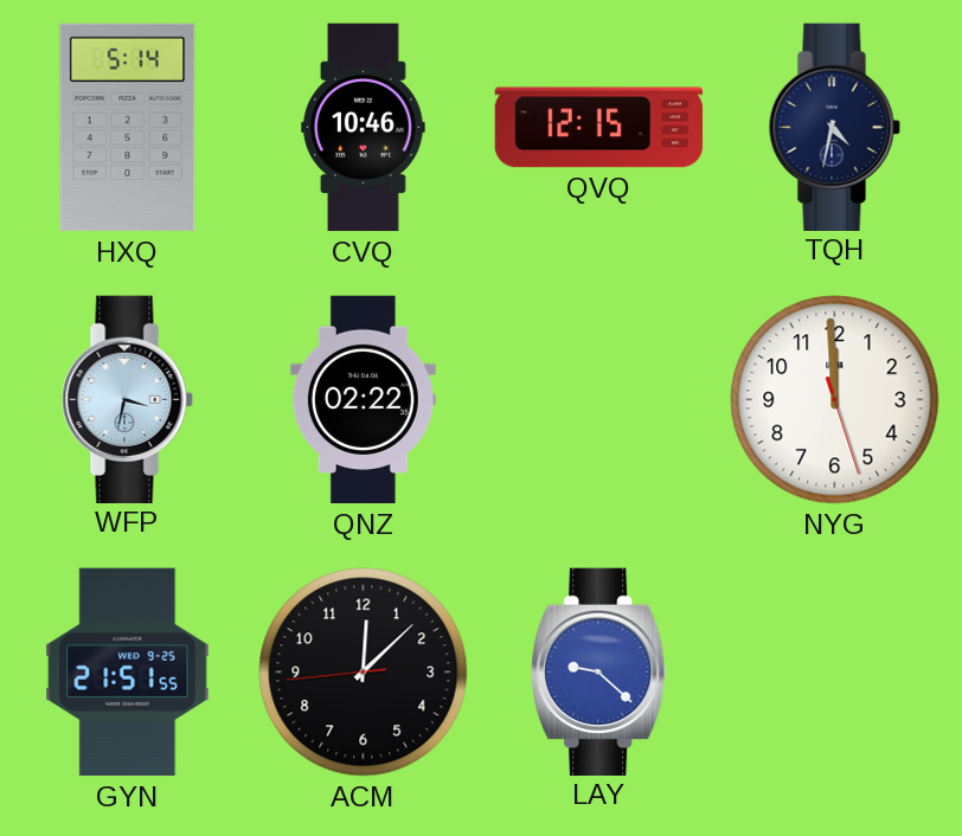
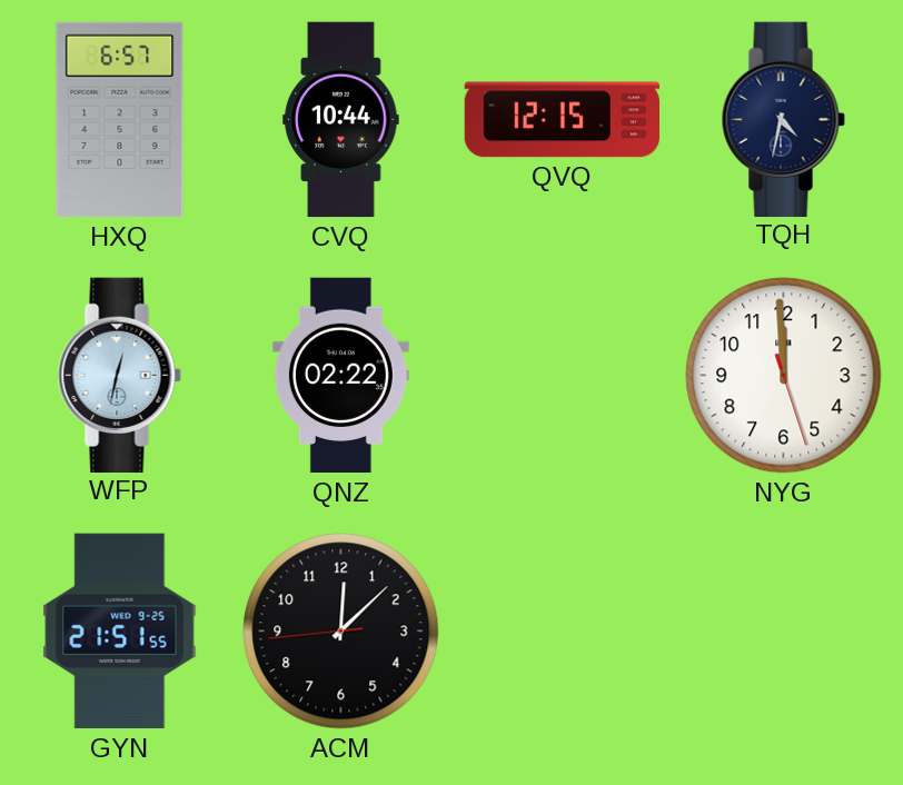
HXQ: 5:14 -> 6:57 (120, 120)
CVQ: 10:46 -> 10:44 (341, 120)
WFP: 3:32 -> 12:32 (119, 375)
LAY: 9:22 -> none (599, 671)
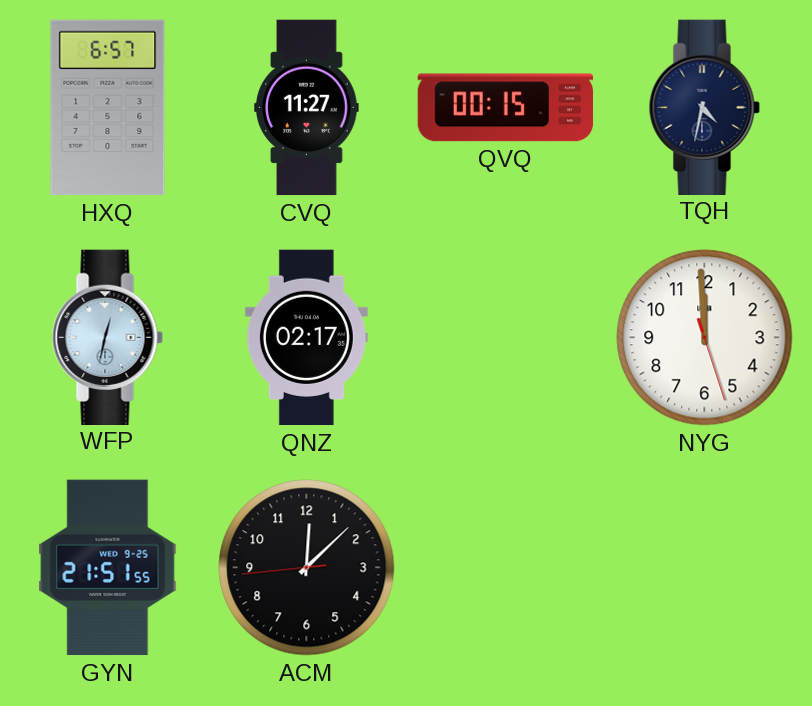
CVQ: 10:44 -> 11:27 (307, 108)
QVQ: 12:15 -> 00:15 (506, 108)
QNZ: 02:22 -> 02:17 (306, 338)
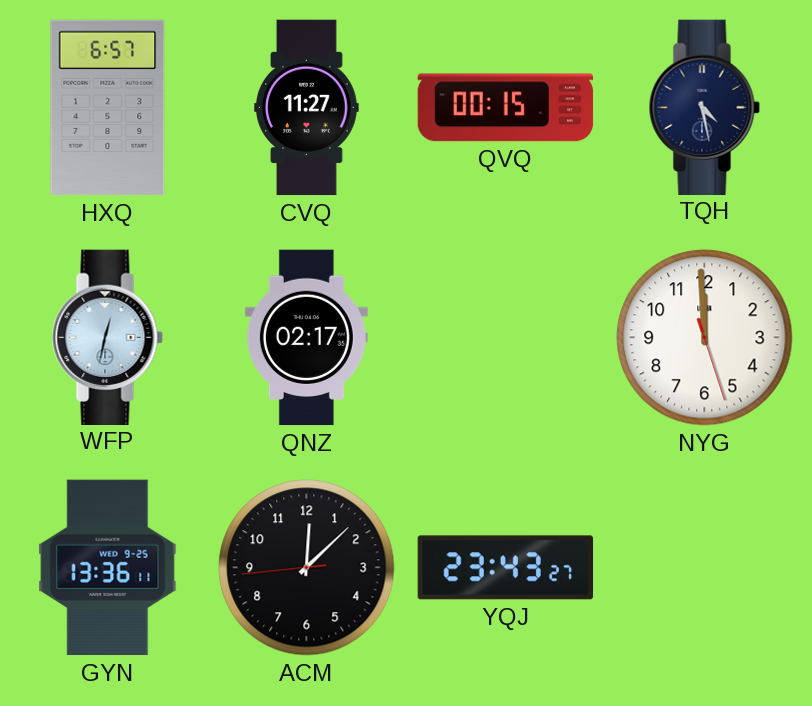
TQH: 4:32 -> 4:28 (704, 107)
GYN: 21:51 -> 13:36 (108, 568)
YQJ: none -> 23:43 (506, 568)
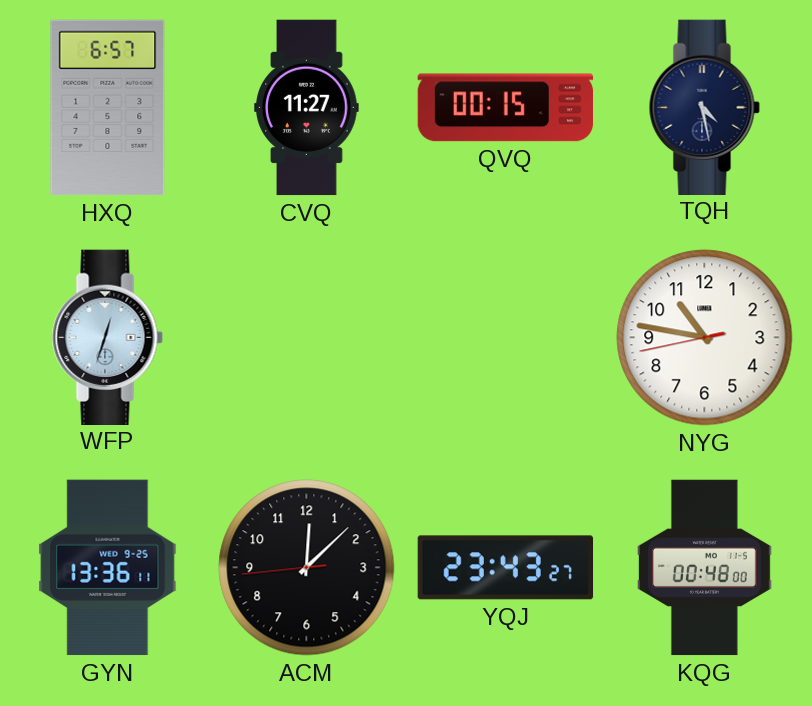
WFP: 12:32 -> 12:33 (107, 337)
QNZ: 02:17 -> none (306, 338)
NYG: 11:59 -> 10:46 (705, 338)
KQG: none -> 00:48 (705, 568)
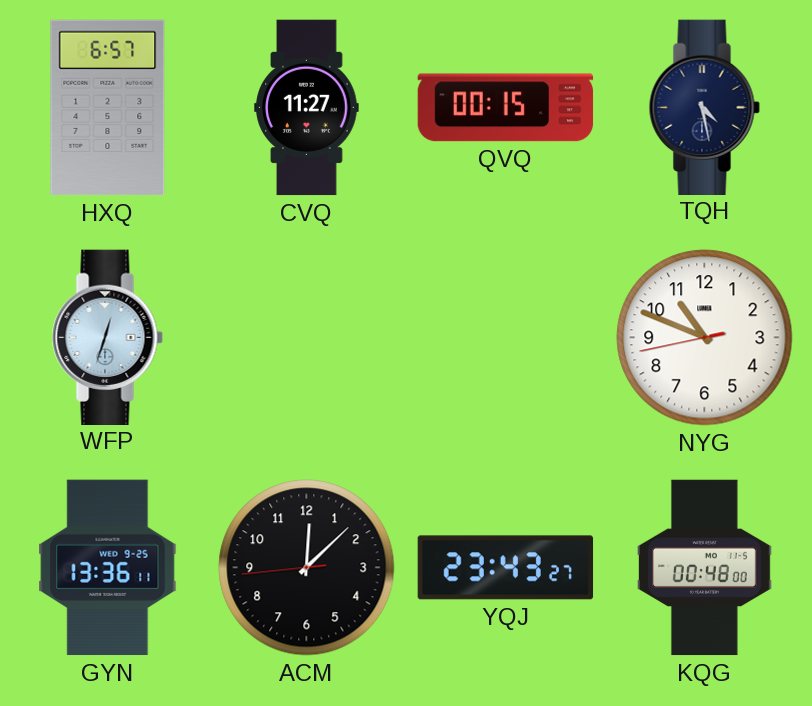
NYG: 10:46 -> 10:48 (705, 338)
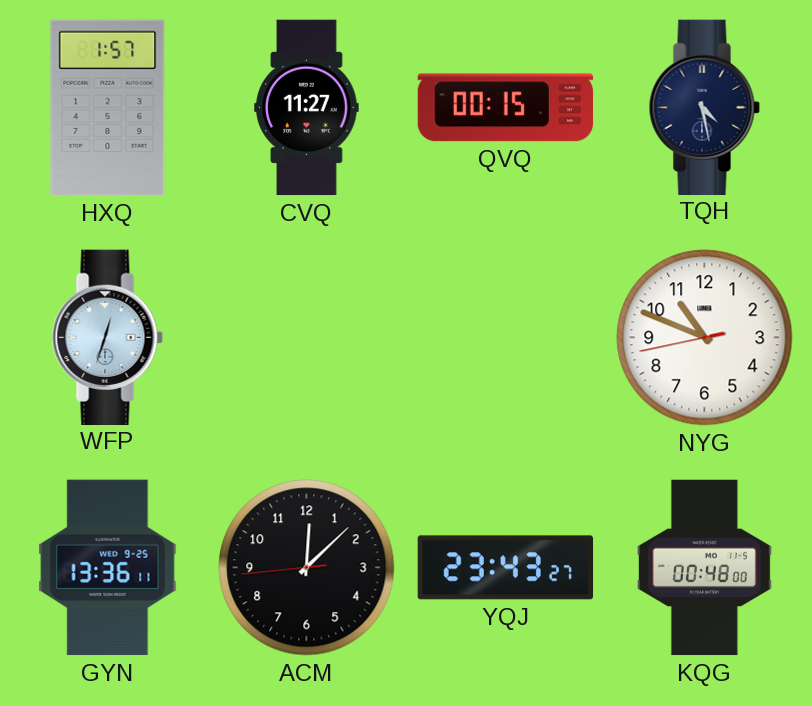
HXQ: 6:57 -> 1:57 (108, 108)
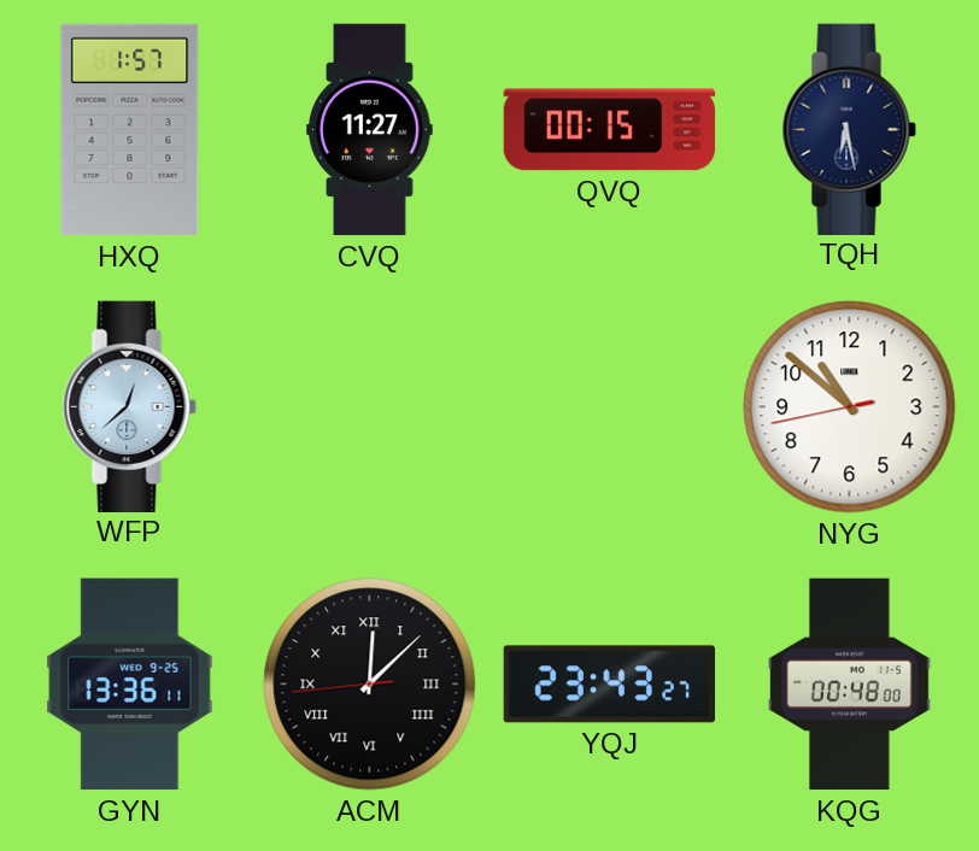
TQH: 4:28 -> 6:28 (849, 129)
WFP: 12:33 -> 12:38 (129, 406)
NYG: 10:48 -> 10:51 (850, 407)
ACM numerals: Arabic -> Roman (370, 685)
